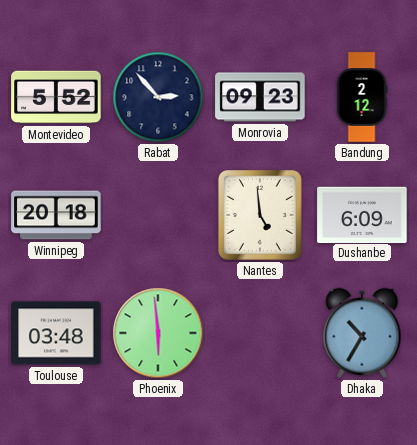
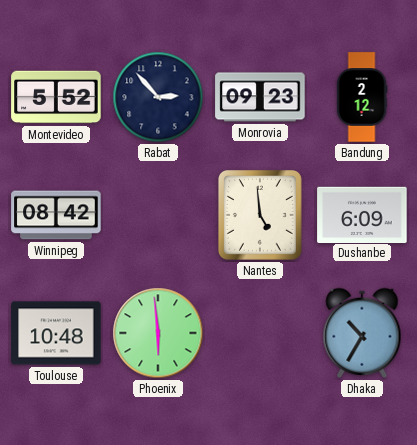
Winnipeg: 20:18 -> 08:42 (56, 215)
Toulouse: 03:48 -> 10:48 (56, 333)
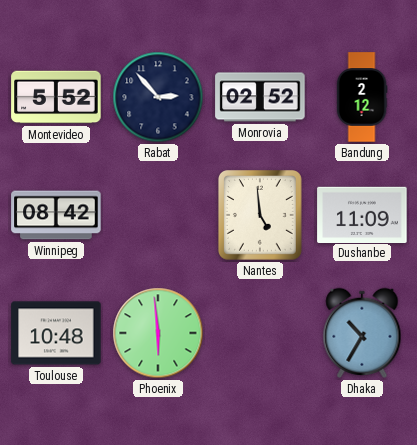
Monrovia: 09:23 -> 02:52 (260, 97)
Dushanbe: 6:09 -> 11:09 (362, 214)
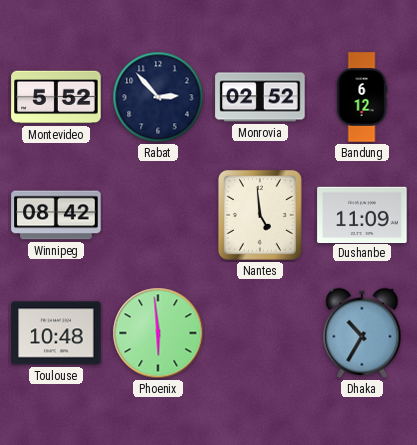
Bandung: 2:12 -> 6:12 (362, 97)
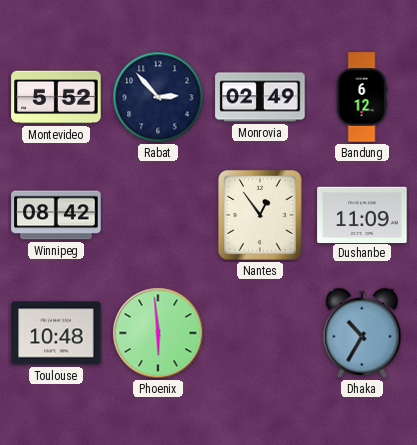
Monrovia: 02:52 -> 02:49 (260, 97)
Nantes: 4:59 -> 12:54 (261, 216)
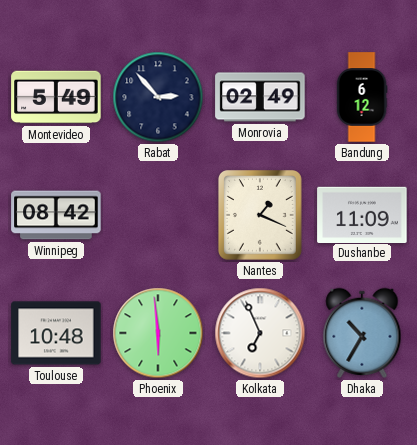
Montevideo: 5:52 -> 5:49 (56, 97)
Nantes: 12:54 -> 1:19 (261, 216)
Kolkata: none -> 6:56 (260, 333)
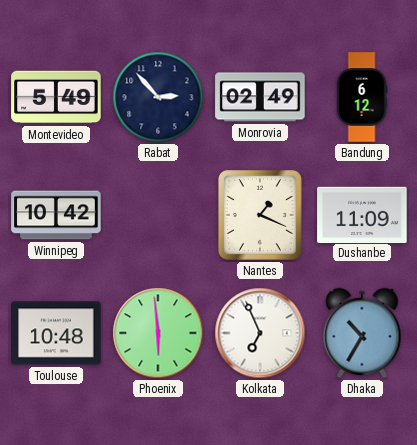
Winnipeg: 08:42 -> 10:42 (56, 215)
